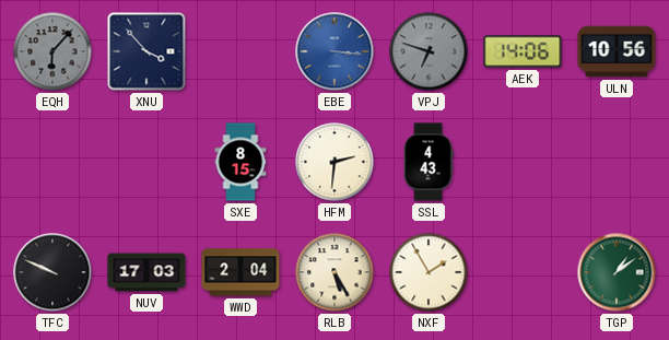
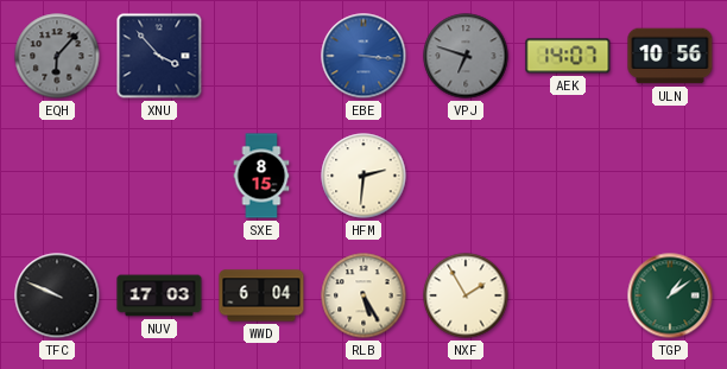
AEK: 14:06 -> 14:07 (568, 56)
SSL: 4:43 -> none (429, 162)
WWD: 2:04 -> 6:04 (261, 295)
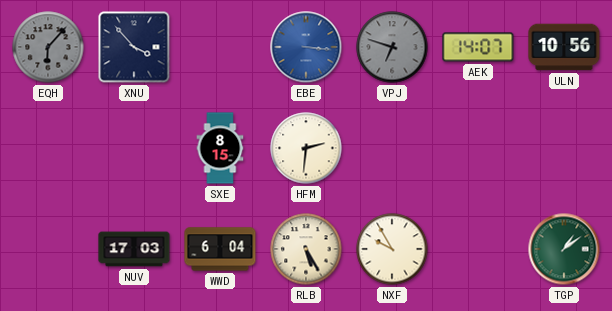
TFC: 9:49 -> none (57, 295)
NXF: 1:55 -> 9:55 (392, 249)
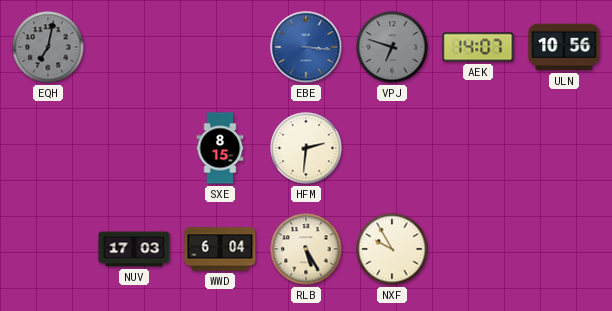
EQH: 6:07 -> 7:02 (48, 47)
XNU: 3:53 -> none (134, 47)
TGP: 1:09 -> none (564, 249)
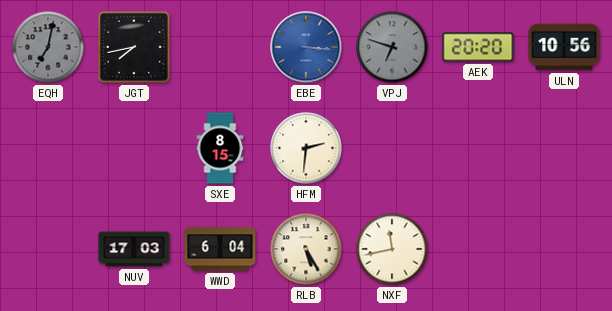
JGT: none -> 7:43 (135, 48)
AEK: 14:07 -> 20:20 (478, 47)
NXF: 9:55 -> 11:43 (392, 249)
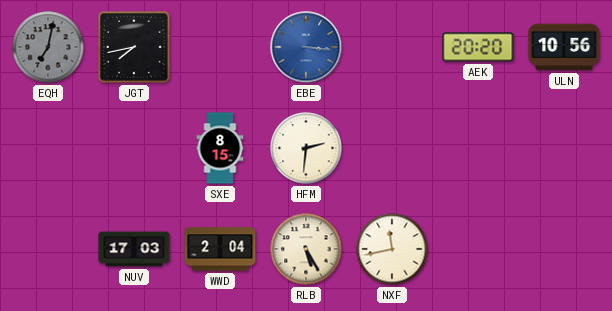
VPJ: 6:48 -> none (392, 47)
WWD: 6:04 -> 2:04 (220, 249)
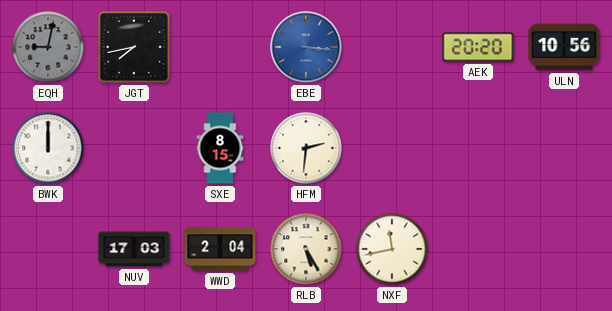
EQH: 7:02 -> 9:02 (48, 47)
BWK: none -> 12:00 (48, 148)
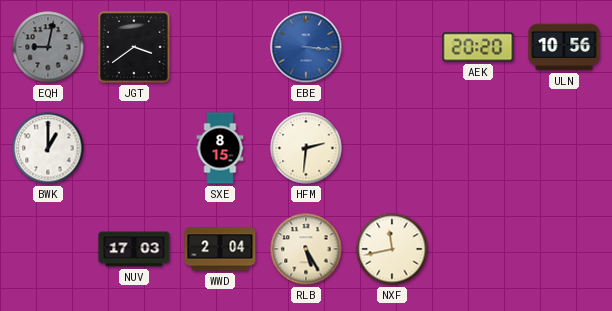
JGT: 7:43 -> 3:39 (135, 48)
BWK: 12:00 -> 1:00 (48, 148)
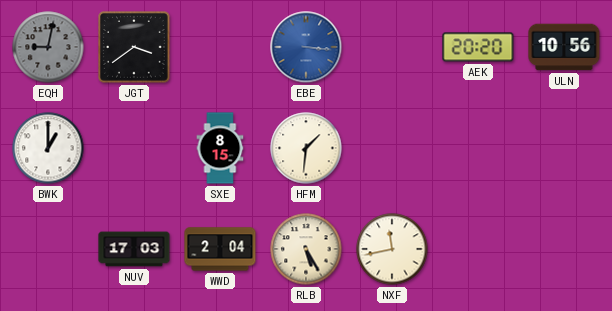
HFM: 2:31 -> 1:31 (306, 148)
